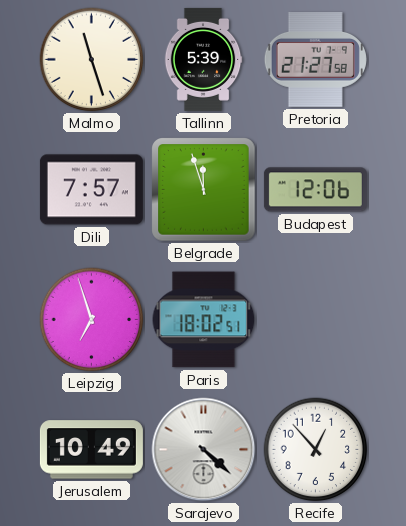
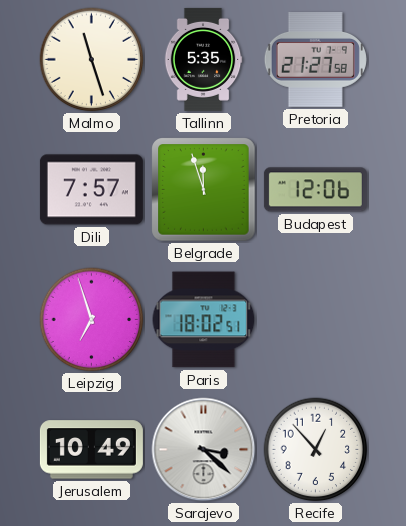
Tallinn: 5:39 -> 5:35 (203, 59)
Sarajevo: 4:22 -> 3:22 (204, 450)
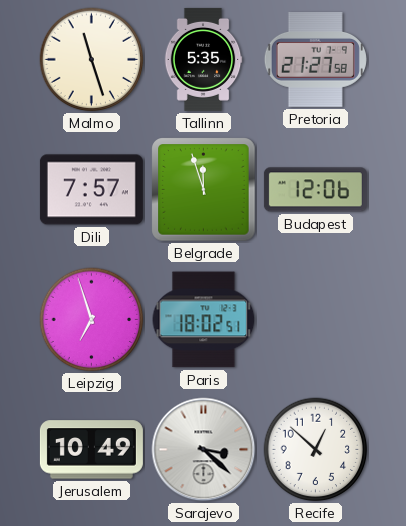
Recife: 12:53 -> 12:52 (316, 450)
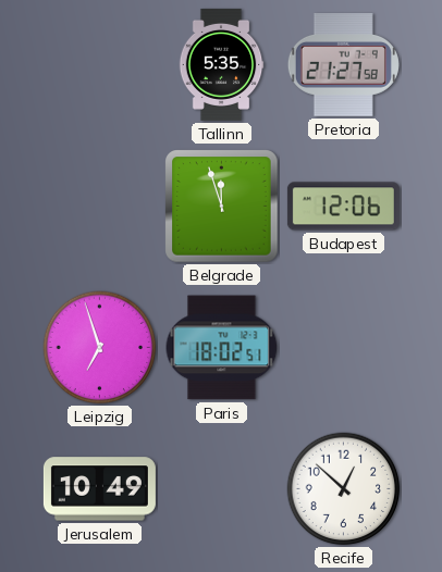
Malmo: 11:27 -> none (92, 60)
Dili: 7:57 -> none (91, 190)
Sarajevo: 3:22 -> none (204, 450)
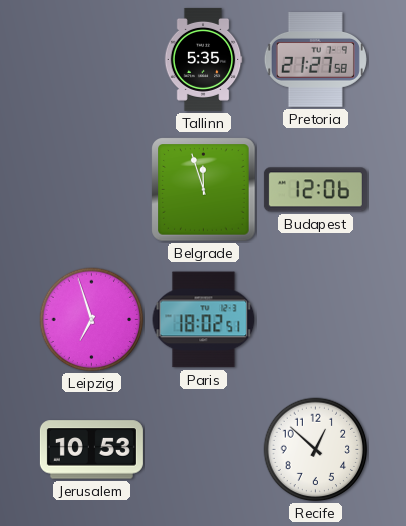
Jerusalem: 10:49 -> 10:53 (91, 450)
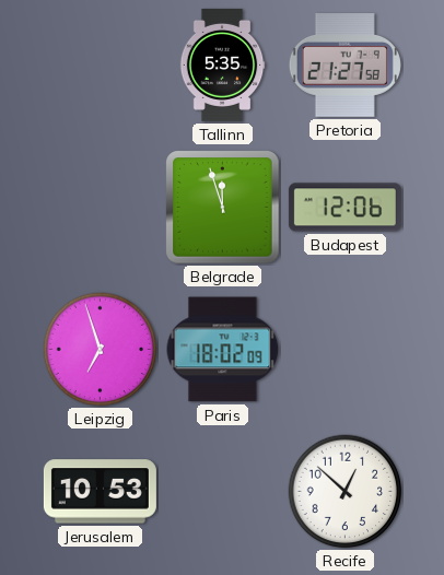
Paris: 18:02:51 -> 18:02:09 (223, 350)
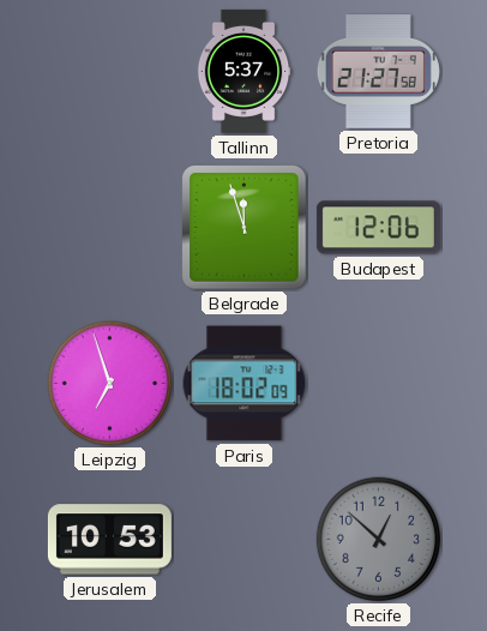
Tallinn: 5:35 -> 5:37 (243, 71)
Recife dial: white -> grey (379, 540)
